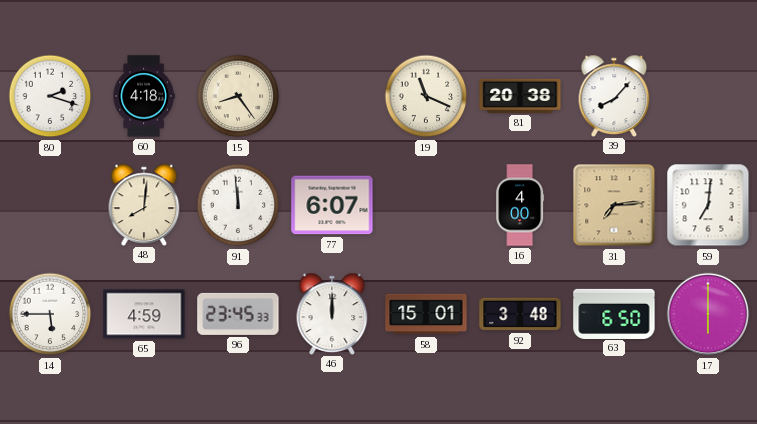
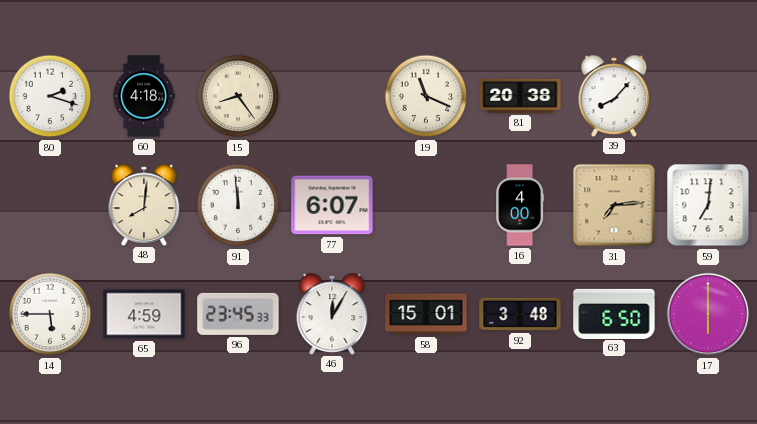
46: 12:00 -> 12:05 (332, 313)
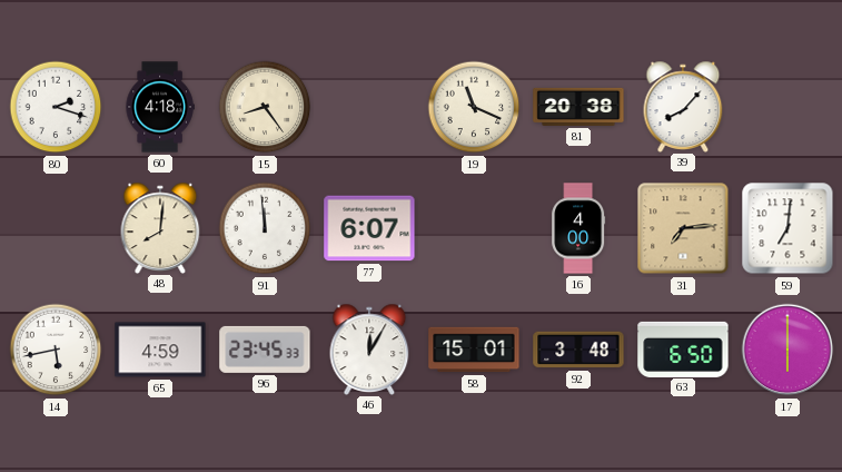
14: 5:45 -> 5:43 (56, 350)
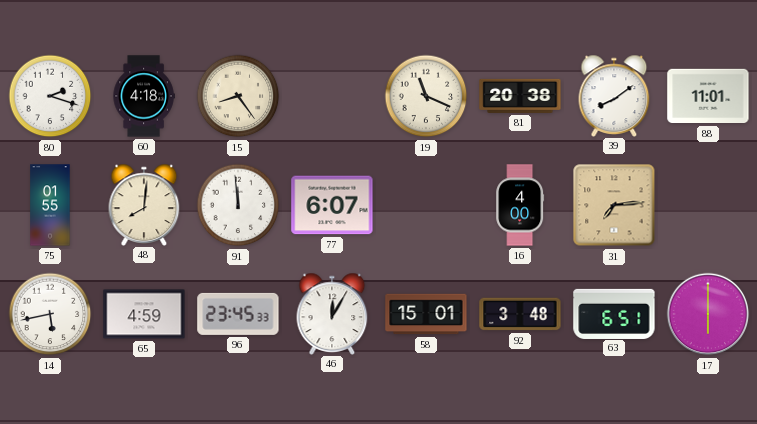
39: 8:07 -> 8:09 (614, 95)
88: none -> 11:01 (708, 96)
75: none -> 01:55 (50, 205)
59: 7:01 -> none (787, 228)
63: 6:50 -> 6:51 (614, 313)
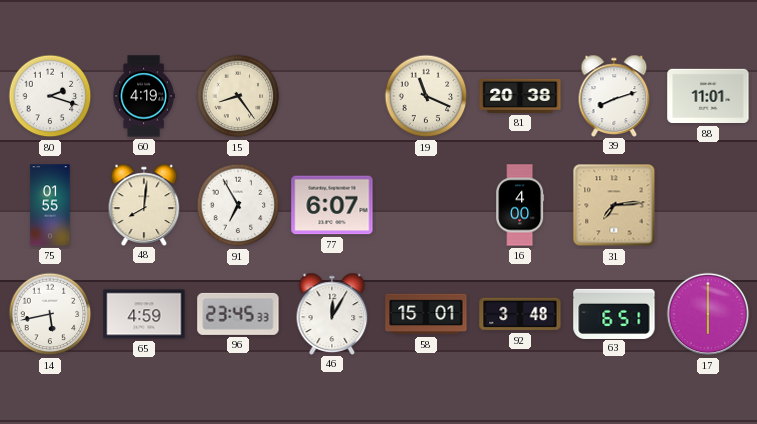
60: 4:18 -> 4:19 (144, 96)
39: 8:09 -> 8:12 (614, 95)
91: 11:59 -> 6:55 (238, 205)
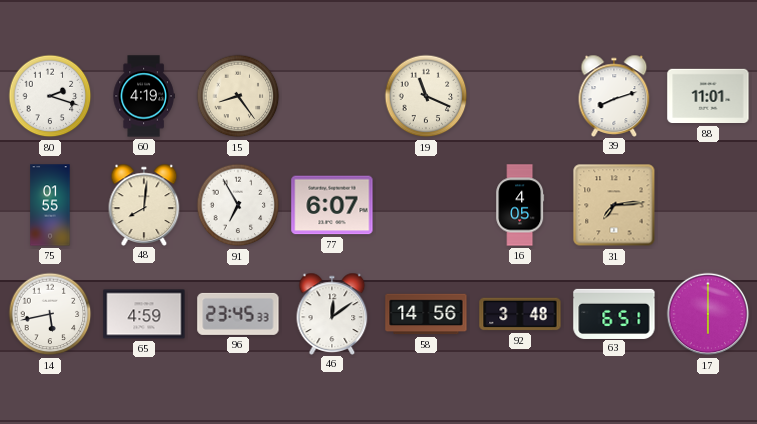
81: 20:38 -> none (520, 96)
16: 4:00 -> 4:05 (520, 205)
46: 12:05 -> 12:09 (332, 313)
58: 15:01 -> 14:56 (426, 314)
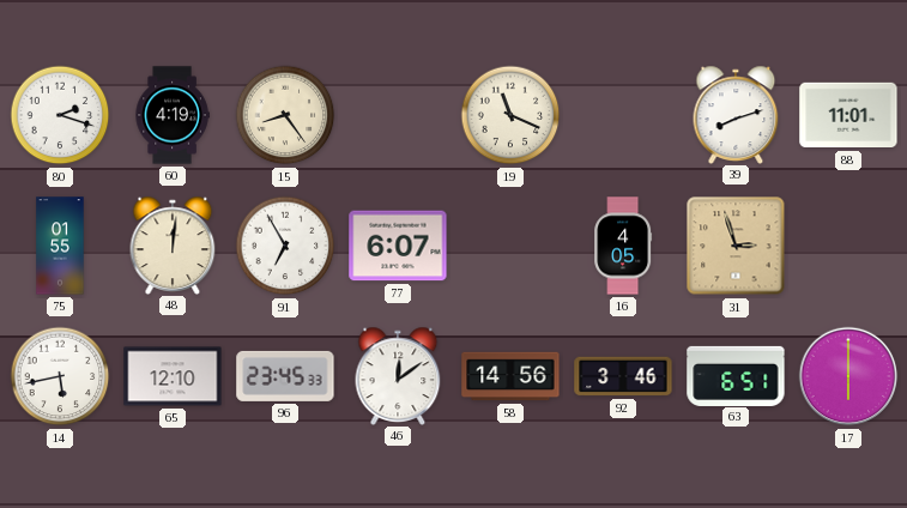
48: 8:01 -> 12:01 (173, 244)
31: 7:14 -> 2:57 (736, 246)
65: 4:59 -> 12:10 (173, 376)
92: 3:48 -> 3:46 (623, 376)
